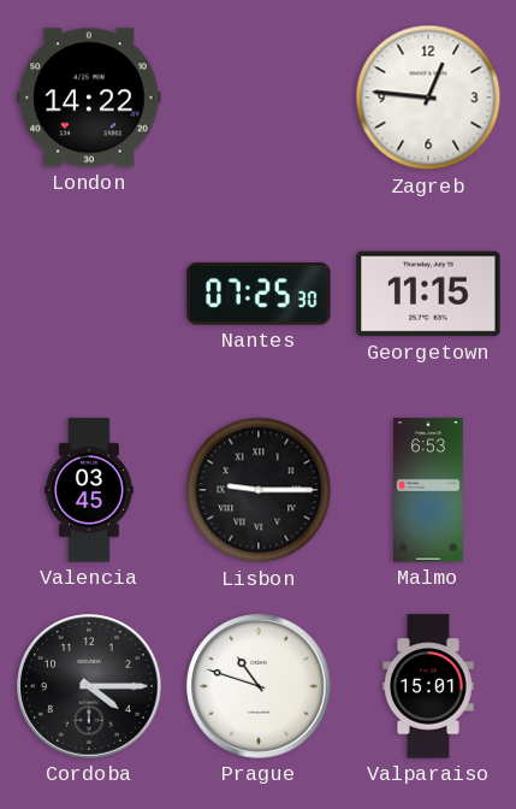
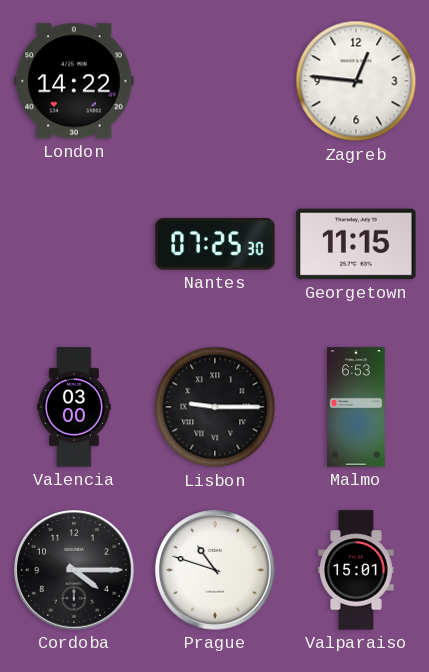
Valencia: 03:45 -> 03:00 (74, 407)
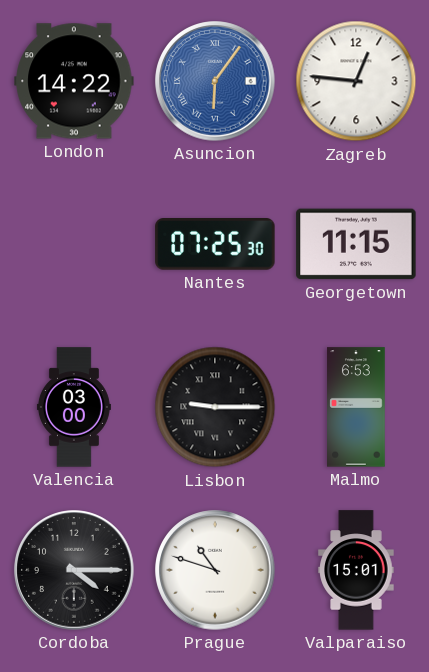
Asuncion: none -> 6:06 (215, 81)
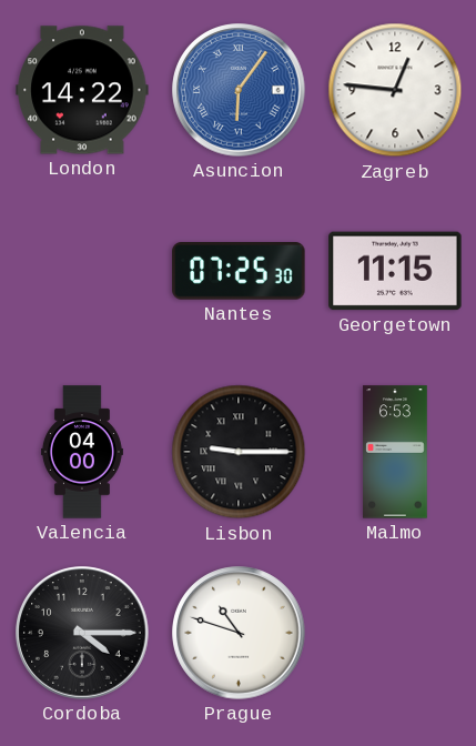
Valencia: 03:00 -> 04:00 (82, 452)
Valparaiso: 15:01 -> none (356, 570)
